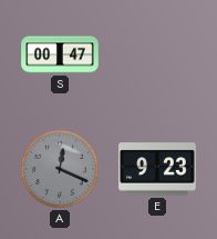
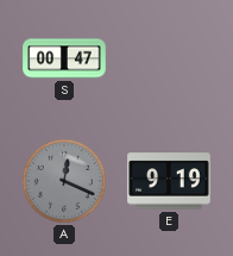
E: 9:23 -> 9:19 (169, 181)
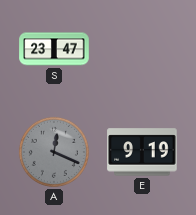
S: 00:47 -> 23:47 (54, 49)
